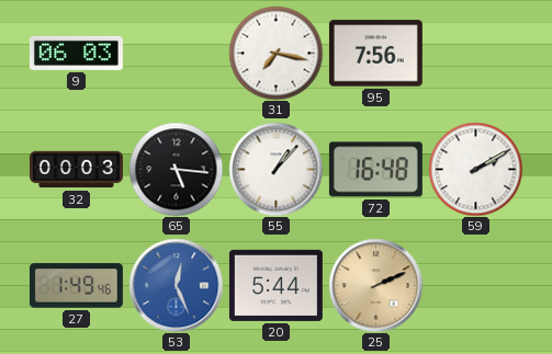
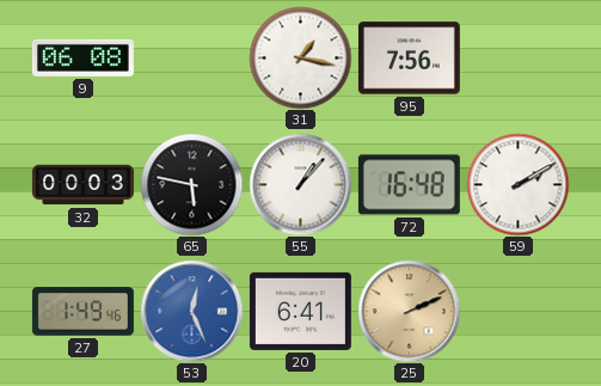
9: 06:03 -> 06:08 (82, 57)
31: 7:17 -> 1:17 (300, 57)
65: 5:16 -> 5:47 (191, 184)
20: 5:44 -> 6:41 (300, 311)
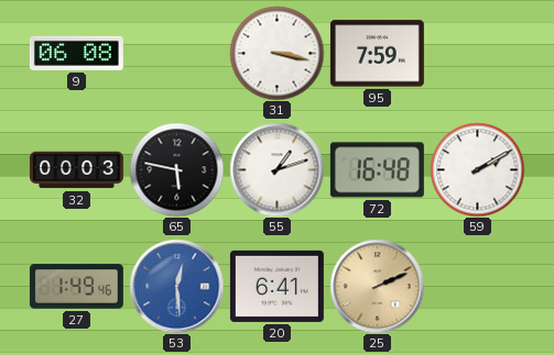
31: 1:17 -> 3:17 (276, 53)
95: 7:56 -> 7:59 (377, 54)
55: 1:07 -> 1:12 (276, 169)
53: 12:26 -> 12:29 (176, 286)
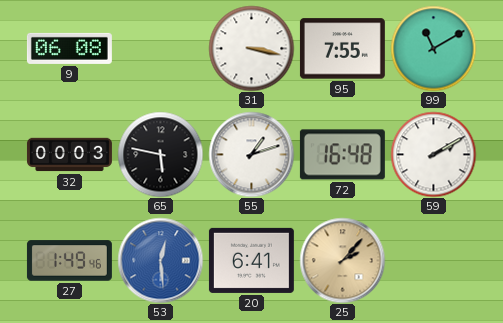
95: 7:59 -> 7:55 (342, 49)
99: none -> 11:10 (433, 48)
25: 2:11 -> 2:07 (342, 260)
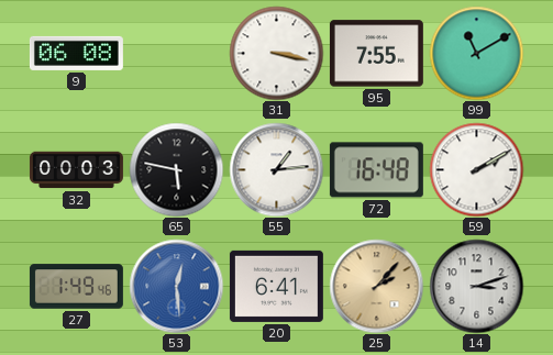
55: 1:12 -> 1:14 (276, 169)
14: none -> 3:12 (476, 286)
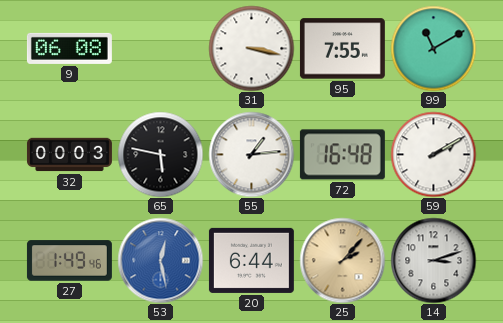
53: 12:29 -> 12:28 (160, 260)
20: 6:41 -> 6:44 (251, 260)
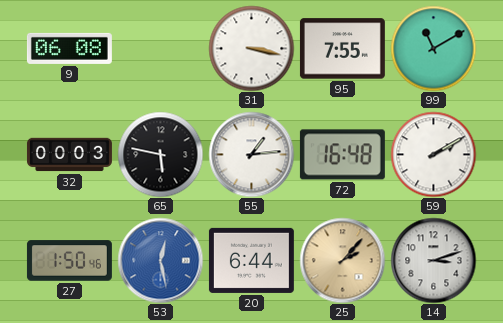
27: 1:49 -> 1:50 (69, 261)
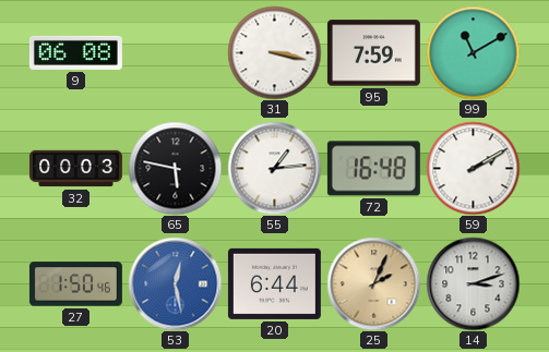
95: 7:55 -> 7:59 (373, 53)
25: 2:07 -> 2:04 (373, 283)
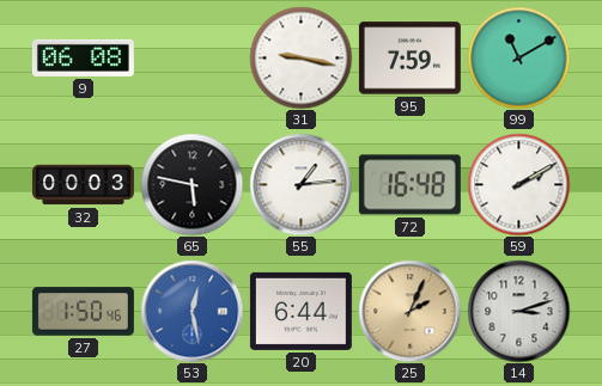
31: 3:17 -> 9:17 (300, 57)
